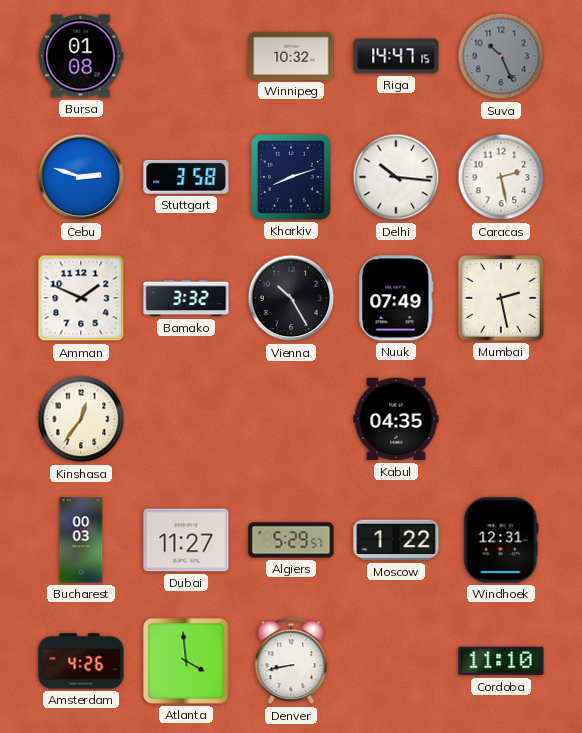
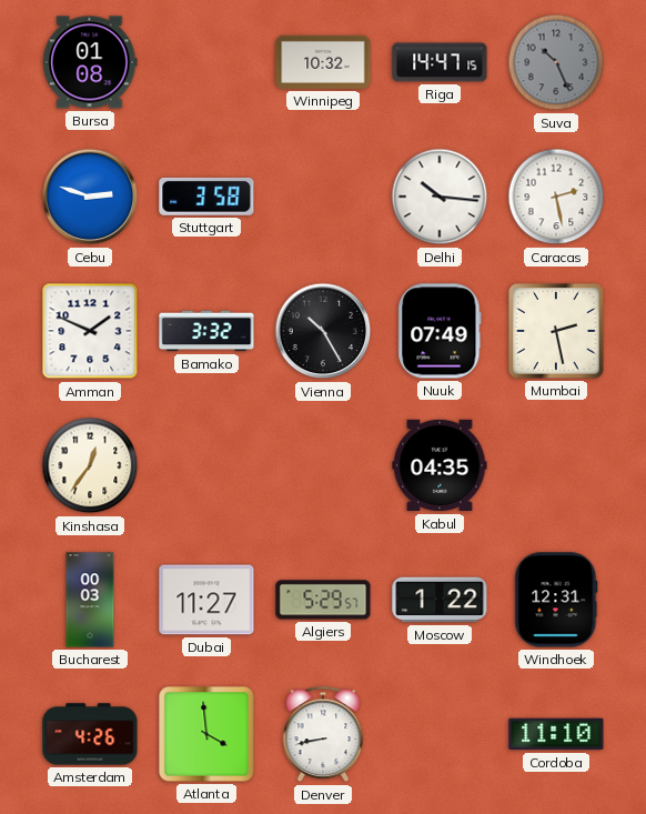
Kharkiv: 8:12 -> none (291, 177)
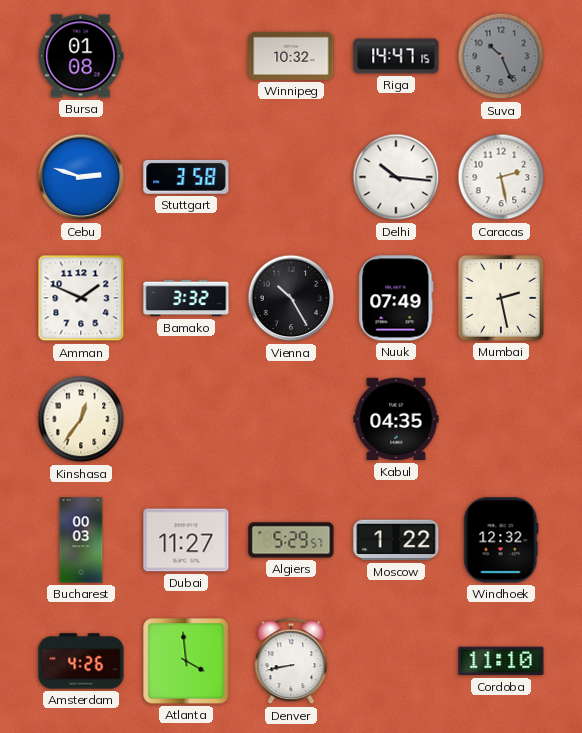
Windhoek: 12:31 -> 12:32 (501, 540)
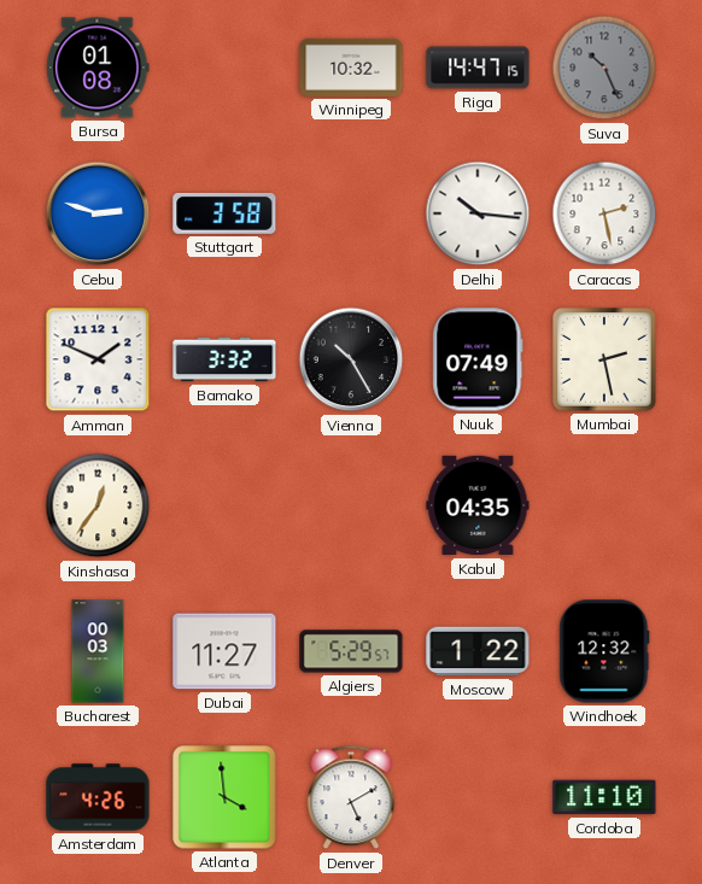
Denver: 8:43 -> 5:10 (351, 797)
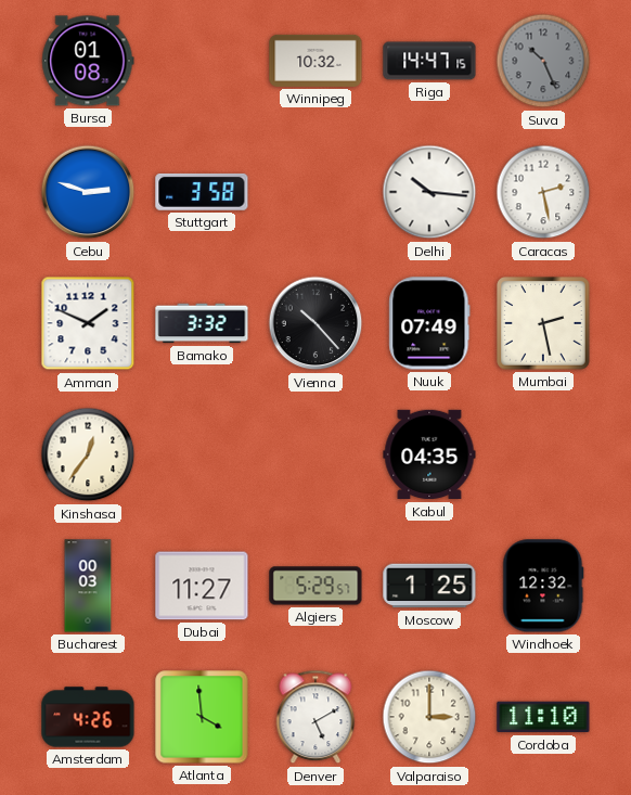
Vienna: 10:25 -> 10:23 (315, 323)
Moscow: 1:22 -> 1:25 (429, 586)
Valparaiso: none -> 3:00 (429, 717)
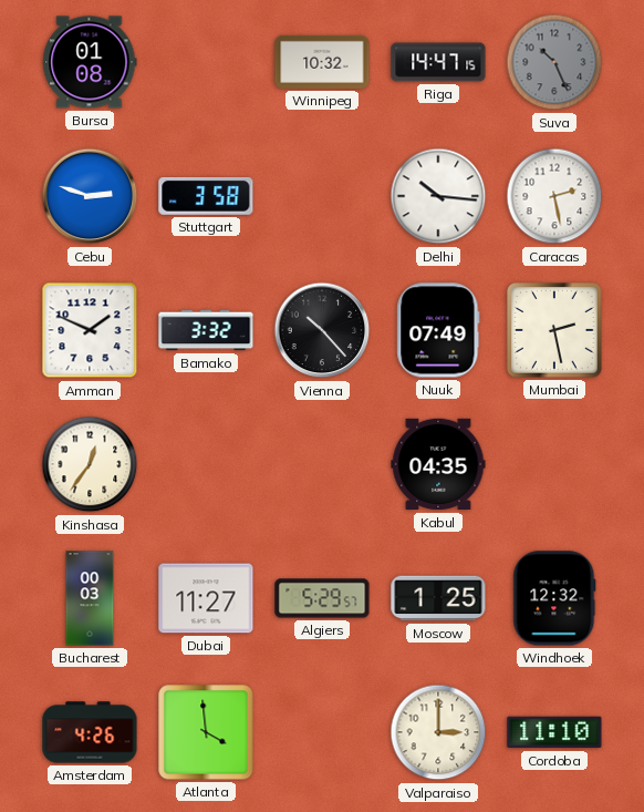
Denver: 5:10 -> none (315, 717)
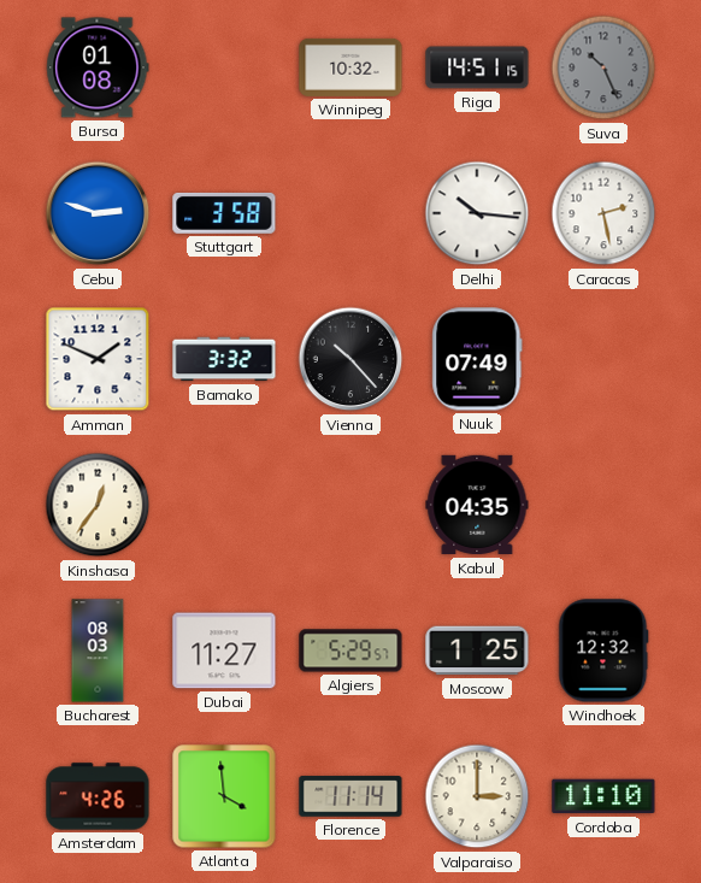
Riga: 14:47 -> 14:51 (477, 67)
Mumbai: 2:28 -> none (554, 330)
Bucharest: 00:03 -> 08:03 (98, 651)
Florence: none -> 11:14 (350, 796)
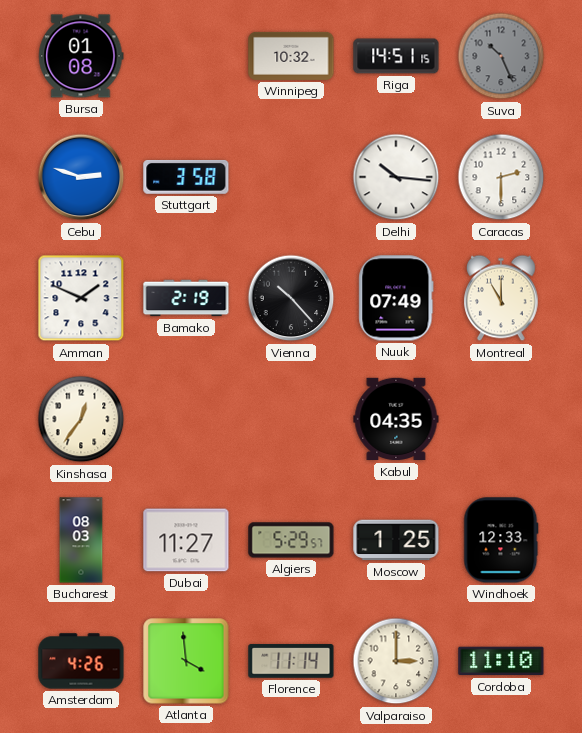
Caracas: 2:28 -> 2:30 (501, 177)
Bamako: 3:32 -> 2:19 (186, 298)
Montreal: none -> 11:00 (501, 298)
Windhoek: 12:32 -> 12:33 (501, 540)
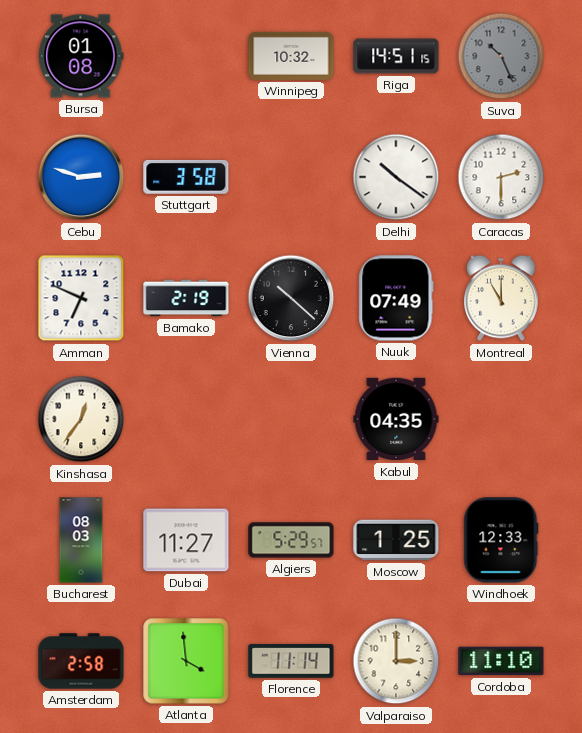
Delhi: 10:16 -> 10:21 (396, 177)
Amman: 1:49 -> 6:49 (81, 298)
Vienna: 10:23 -> 10:22 (291, 298)
Amsterdam: 4:26 -> 2:58 (81, 661)
